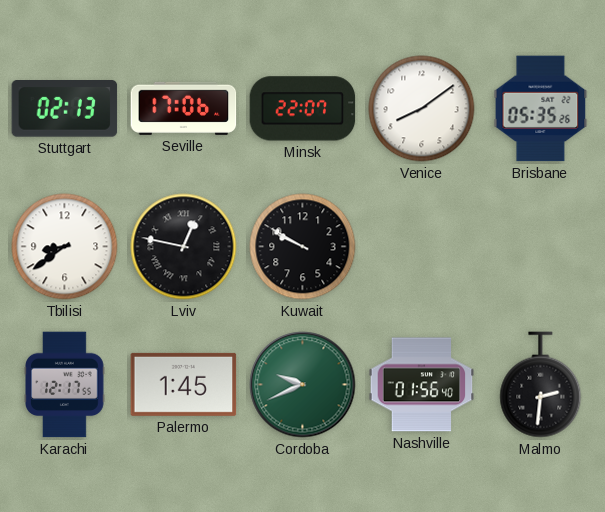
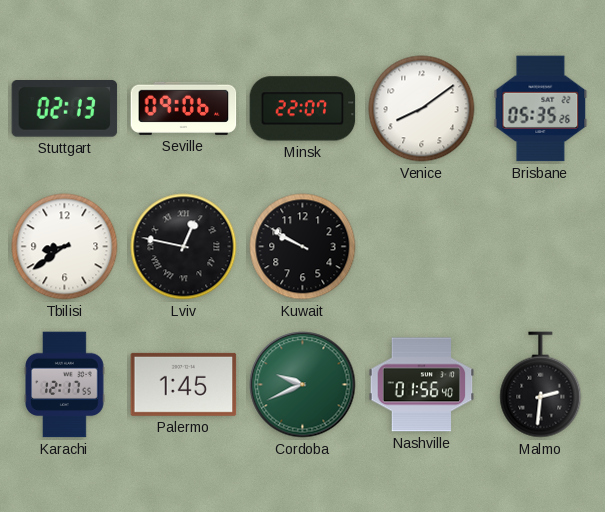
Seville: 17:06 -> 09:06 (184, 108)
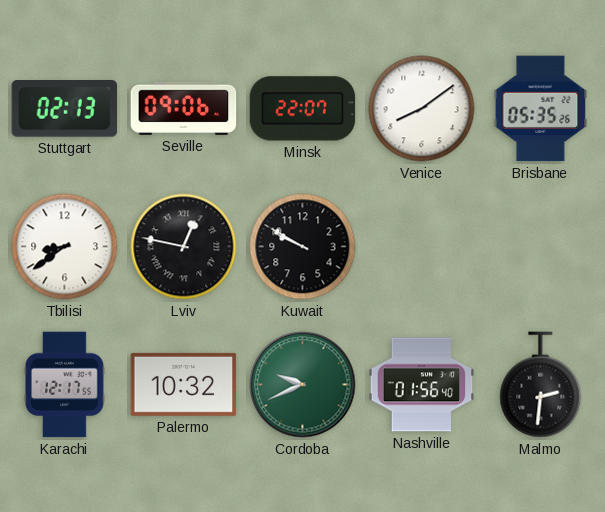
Palermo: 1:45 -> 10:32 (184, 384)
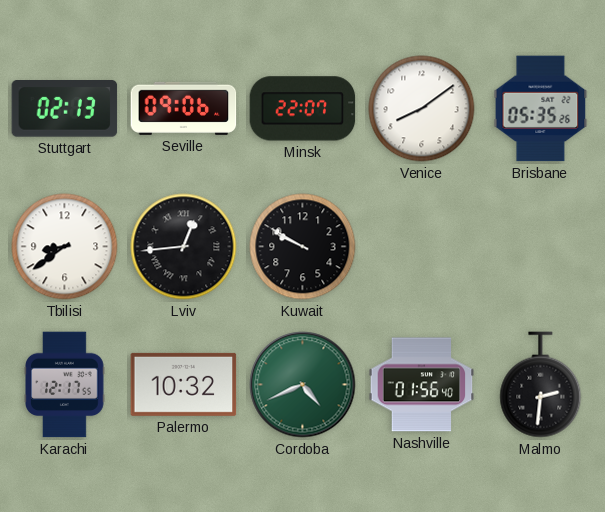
Lviv: 12:47 -> 12:44 (184, 247)
Cordoba: 9:41 -> 4:41 (303, 385)
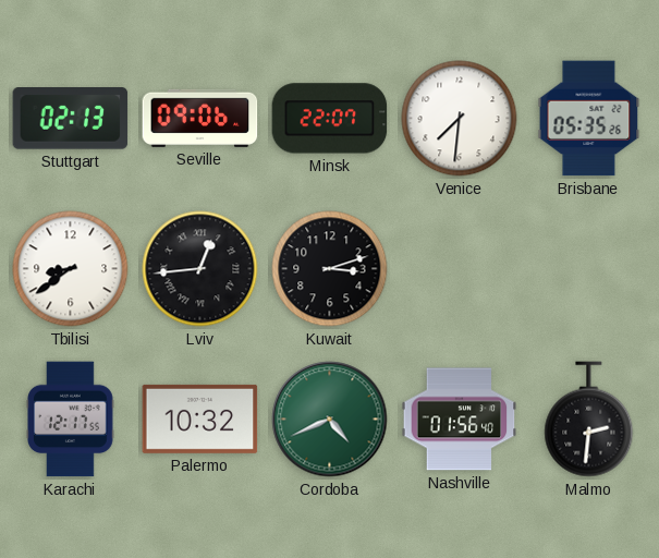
Venice: 8:09 -> 7:31 (460, 119)
Kuwait: 9:50 -> 3:12 (330, 269)
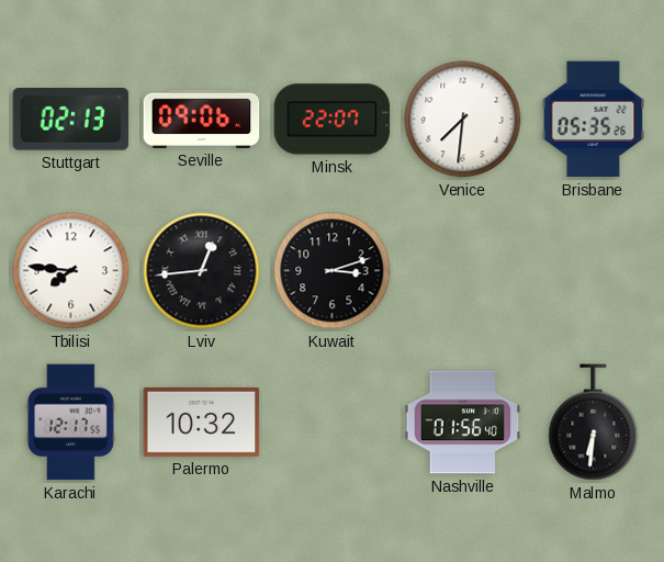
Tbilisi: 8:39 -> 7:46 (71, 271)
Cordoba: 4:41 -> none (330, 420)
Malmo: 2:31 -> 6:31 (594, 423)
